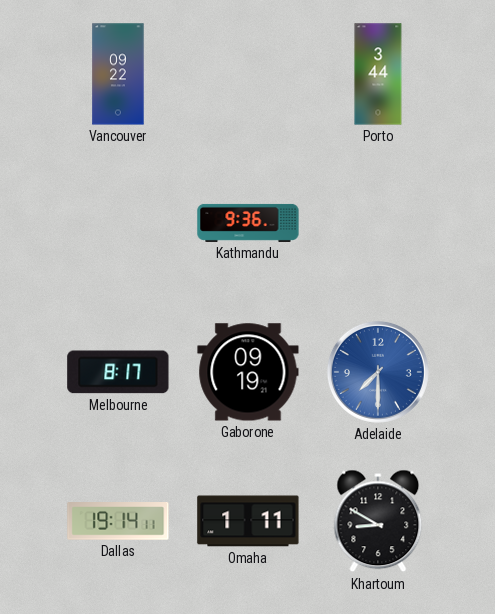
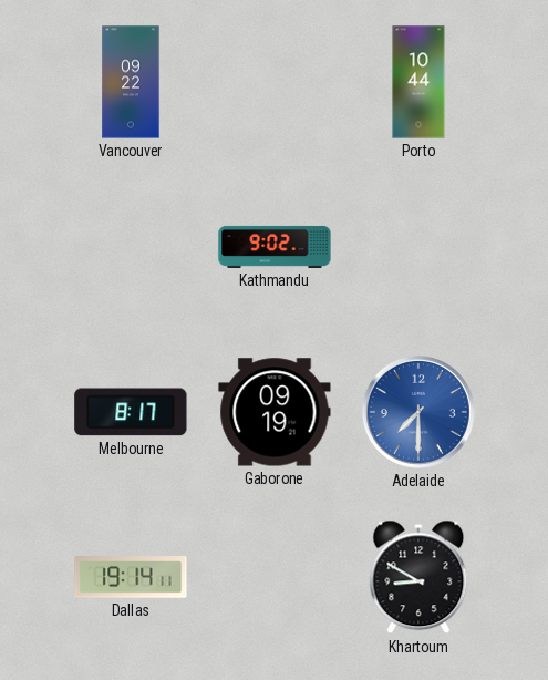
Porto: 3:44 -> 10:44 (418, 82)
Kathmandu: 9:36 -> 9:02 (275, 247)
Omaha: 1:11 -> none (248, 521)
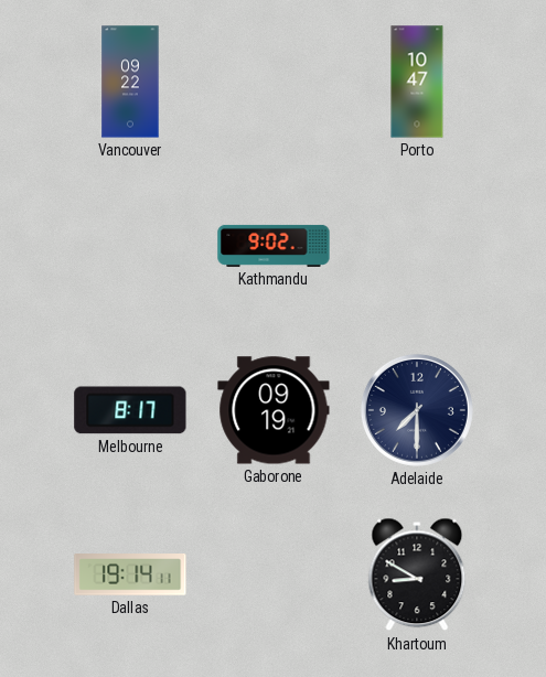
Porto: 10:44 -> 10:47 (417, 82)
Adelaide dial: blue -> navy (417, 410)
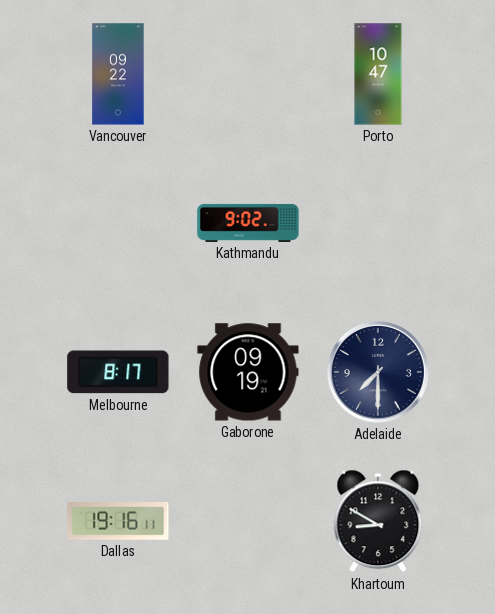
Dallas: 19:14 -> 19:16 (118, 521)
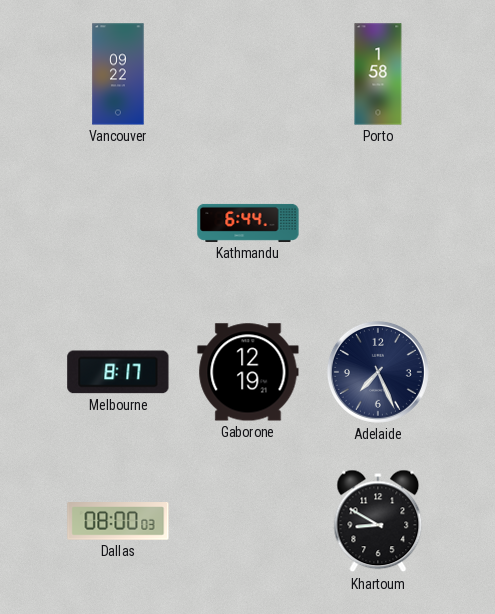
Porto: 10:47 -> 1:58 (378, 74)
Kathmandu: 9:02 -> 6:44 (248, 223)
Gaborone: 09:19 -> 12:19 (248, 372)
Adelaide: 7:30 -> 7:26 (378, 372)
Dallas: 19:16 -> 08:00 (118, 521)
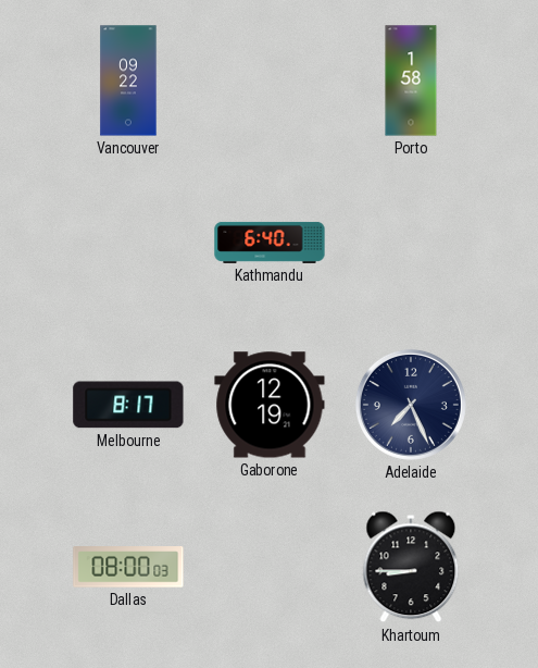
Kathmandu: 6:44 -> 6:40 (270, 243)
Khartoum: 8:50 -> 8:45 (411, 567)
